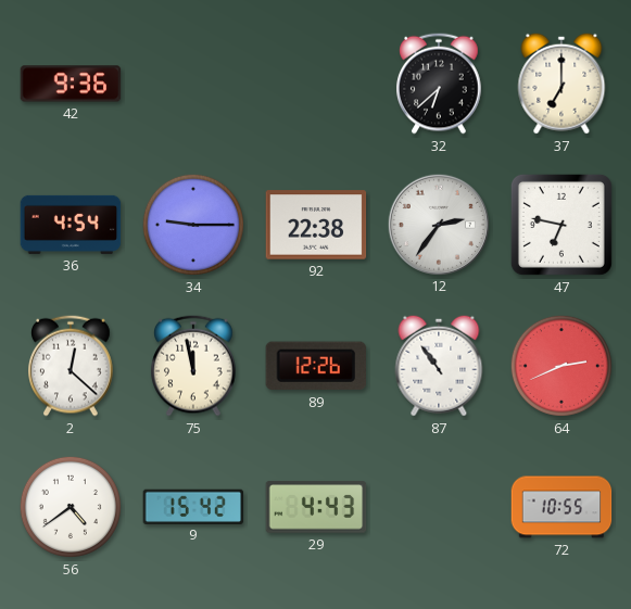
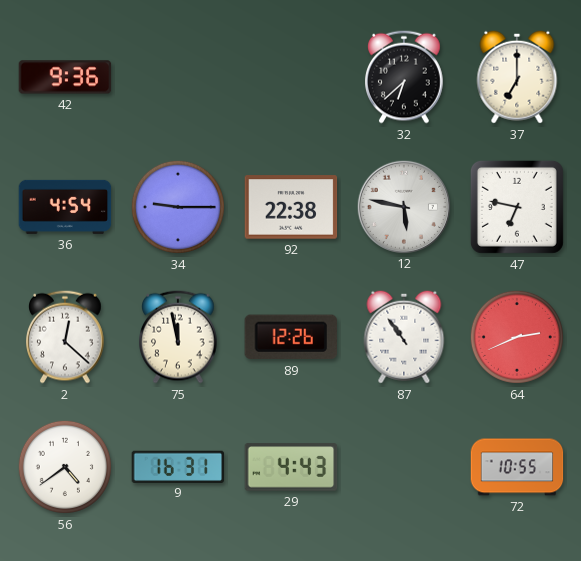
12: 2:36 -> 5:47 (403, 206)
9: 15:42 -> 16:31 (178, 466)
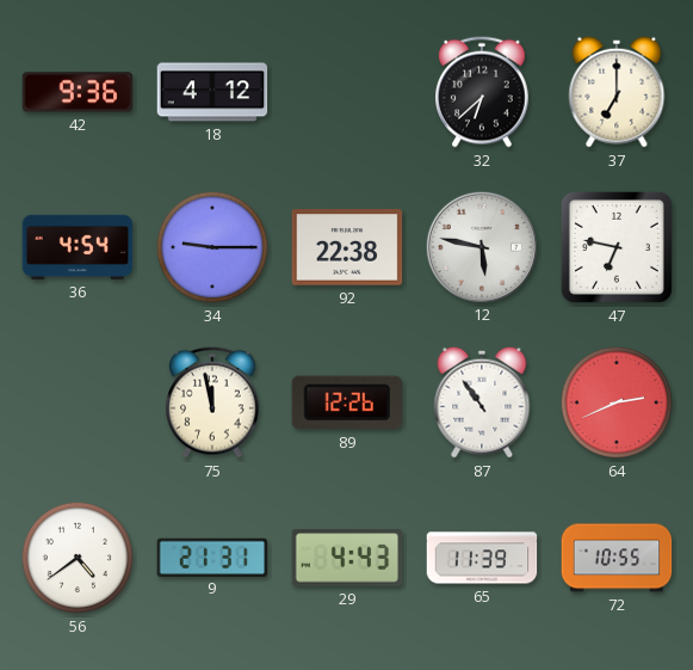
18: none -> 4:12 (212, 92)
2: 12:22 -> none (66, 337)
9: 16:31 -> 21:31 (212, 557)
65: none -> 11:39 (482, 558)
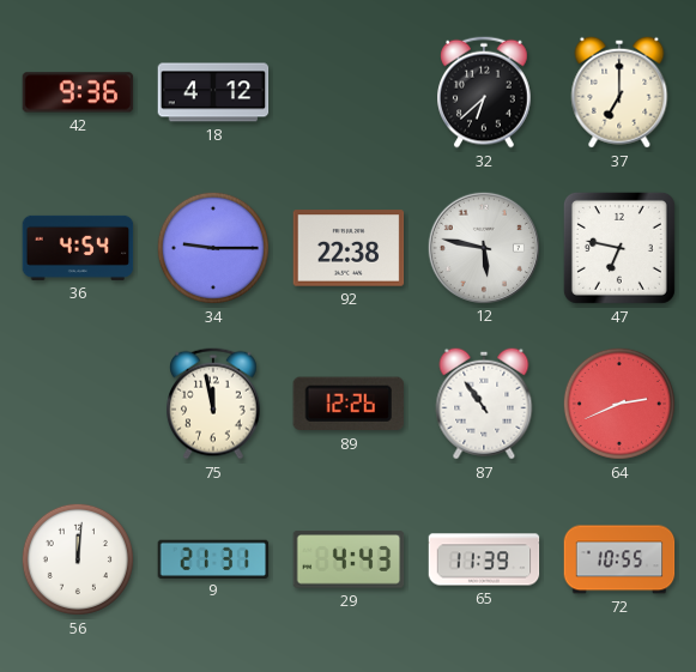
56: 4:39 -> 12:01 (78, 559)
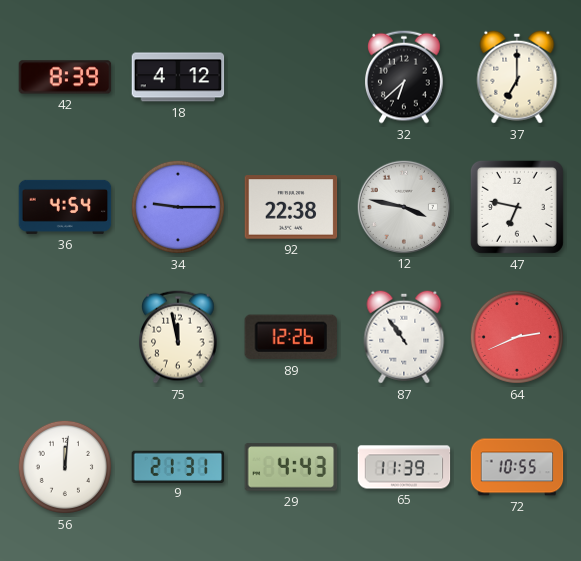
42: 9:36 -> 8:39 (65, 77)
12: 5:47 -> 3:47 (403, 206)
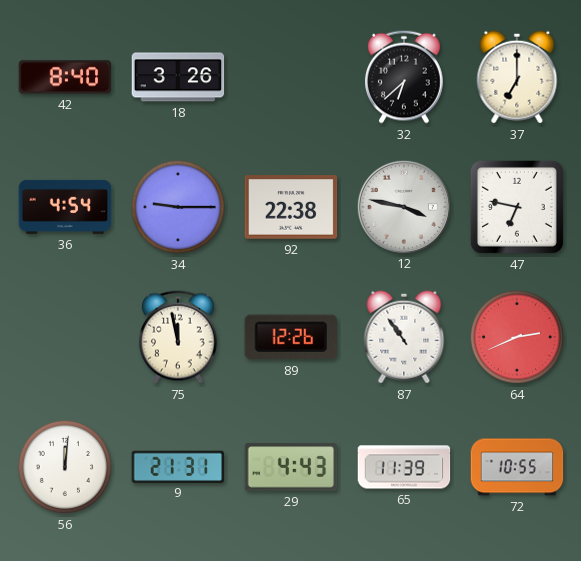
42: 8:39 -> 8:40 (65, 77)
18: 4:12 -> 3:26 (178, 77)
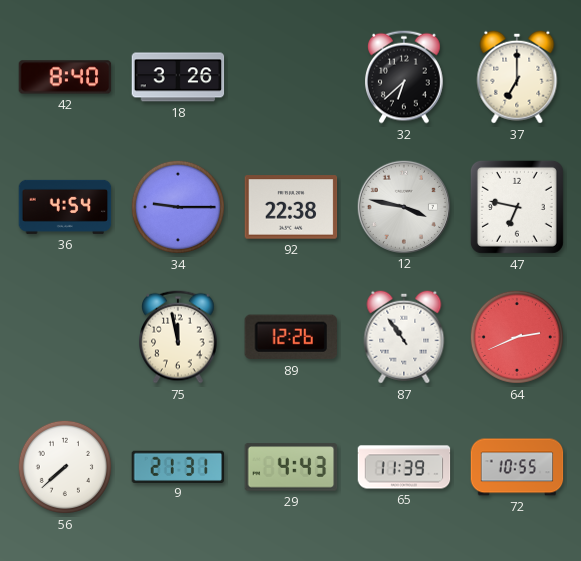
56: 12:01 -> 7:38 (65, 467)
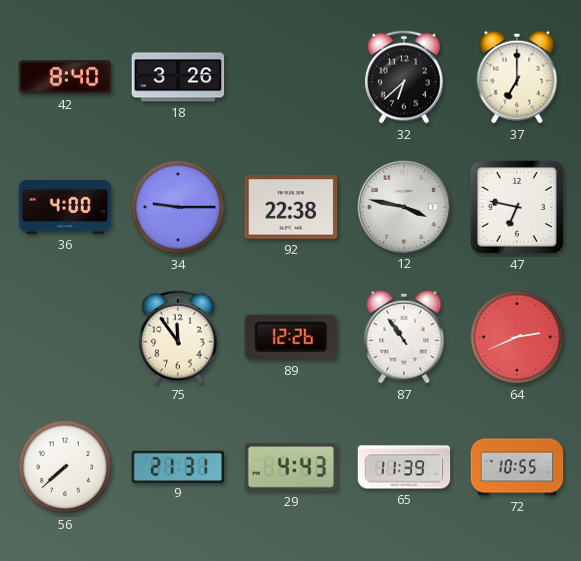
36: 4:54 -> 4:00 (65, 207)
75: 11:58 -> 11:54 (179, 337)
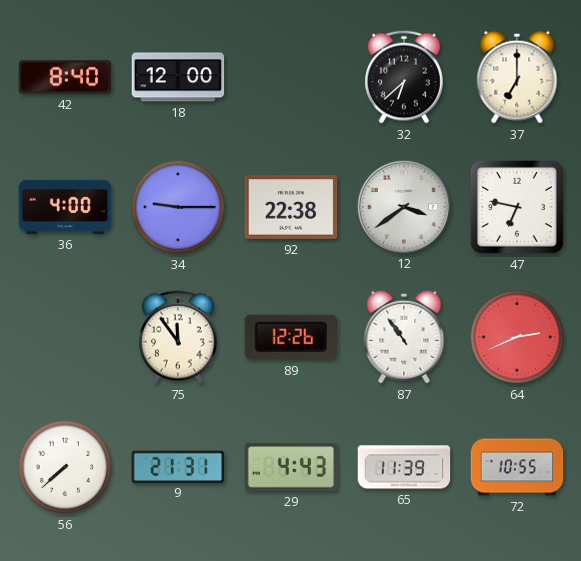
18: 3:26 -> 12:00 (178, 77)
12: 3:47 -> 3:39 (403, 206)
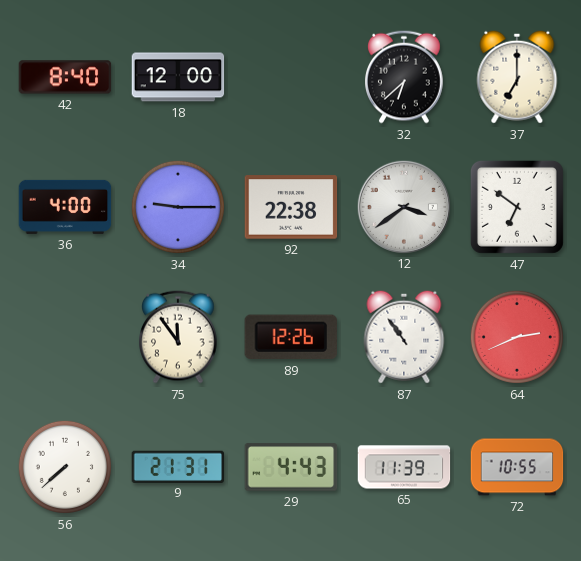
47: 6:47 -> 6:51 (517, 207)
